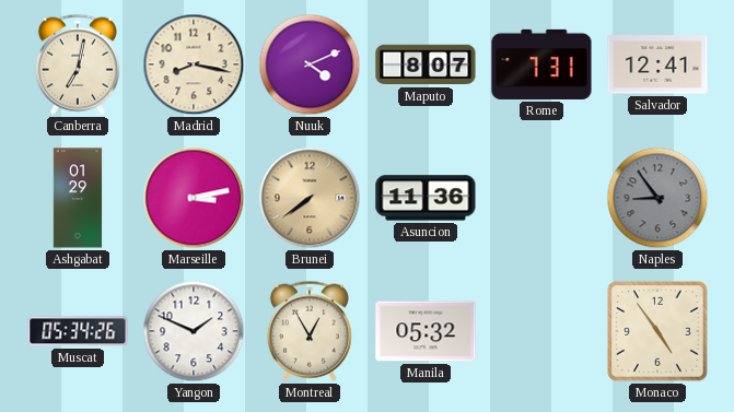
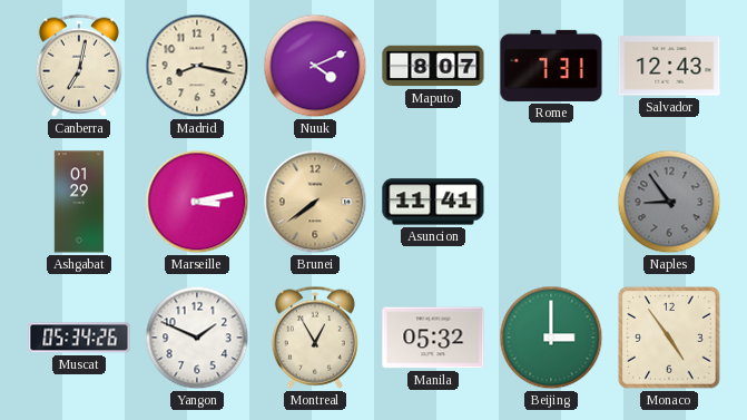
Salvador: 12:41 -> 12:43 (669, 66)
Asuncion: 11:36 -> 11:41 (433, 202)
Beijing: none -> 3:00 (551, 338)
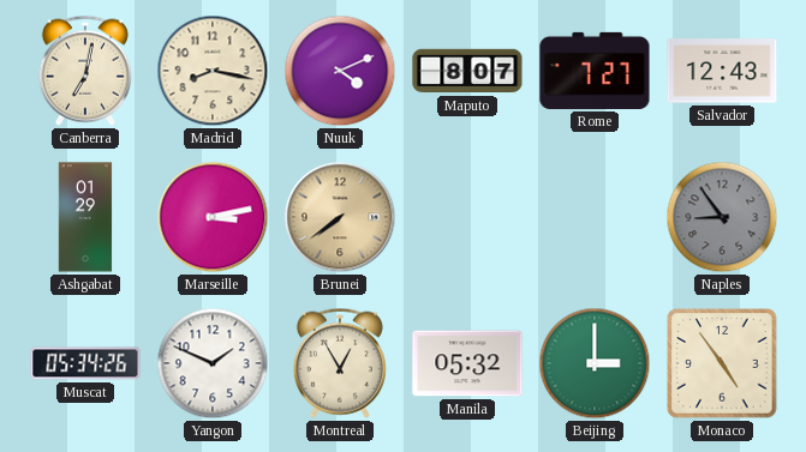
Rome: 7:31 -> 7:27 (595, 71)
Asuncion: 11:41 -> none (433, 202)
